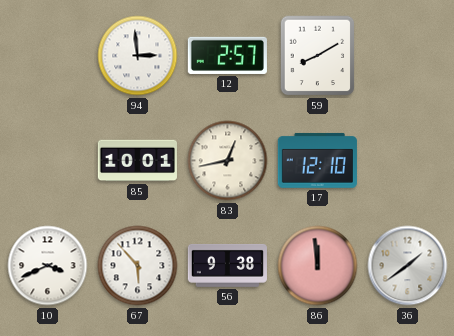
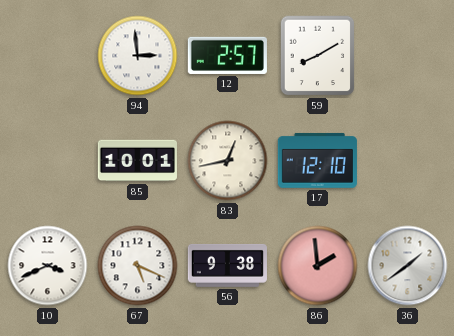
67: 5:53 -> 5:19 (138, 266)
86: 11:59 -> 1:59 (318, 266)
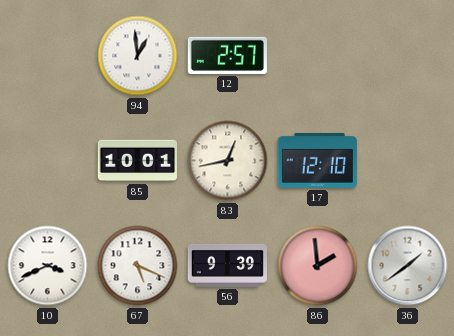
94: 2:59 -> 12:59 (138, 56)
59: 8:10 -> none (318, 56)
56: 9:38 -> 9:39 (227, 265)
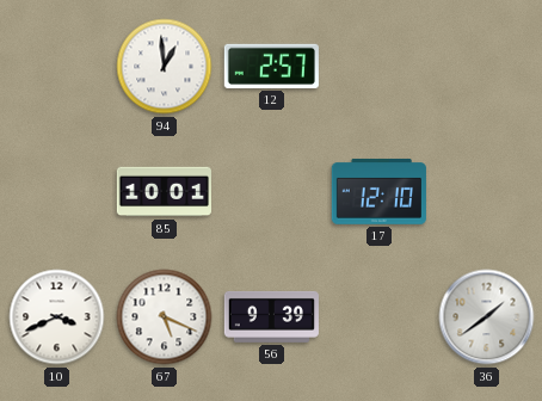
83: 12:43 -> none (228, 161)
86: 1:59 -> none (318, 266)
